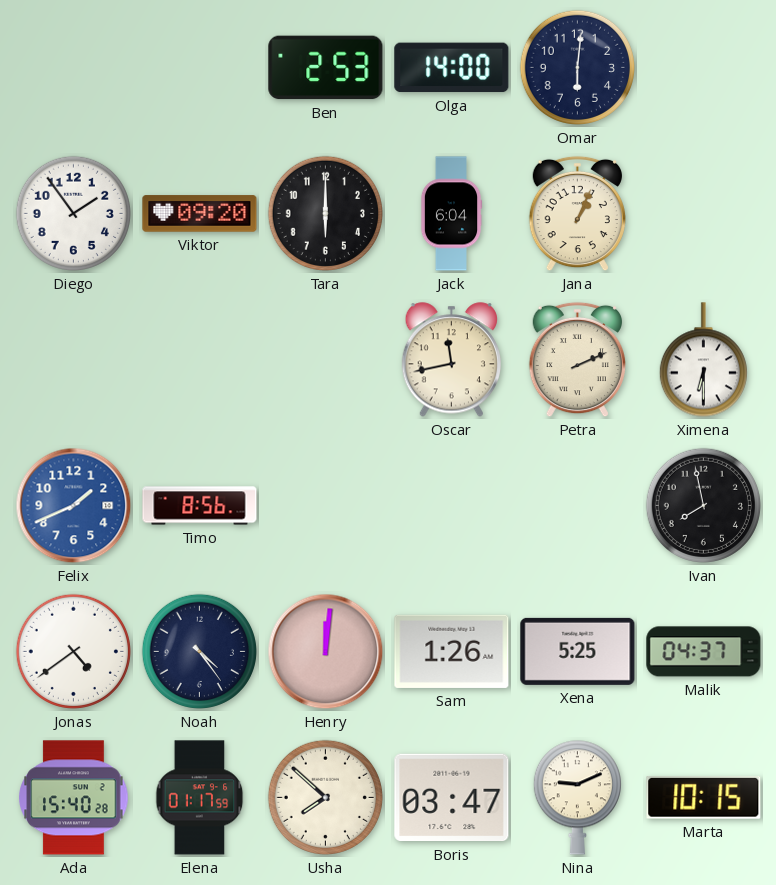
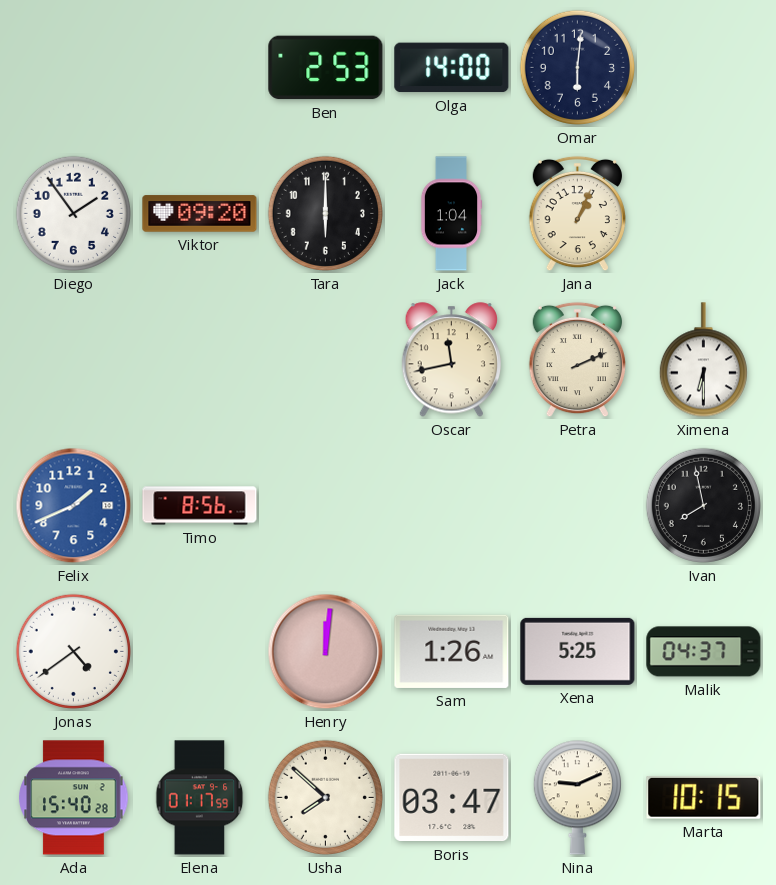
Jack: 6:04 -> 1:04 (451, 214)
Noah: 4:24 -> none (199, 651)
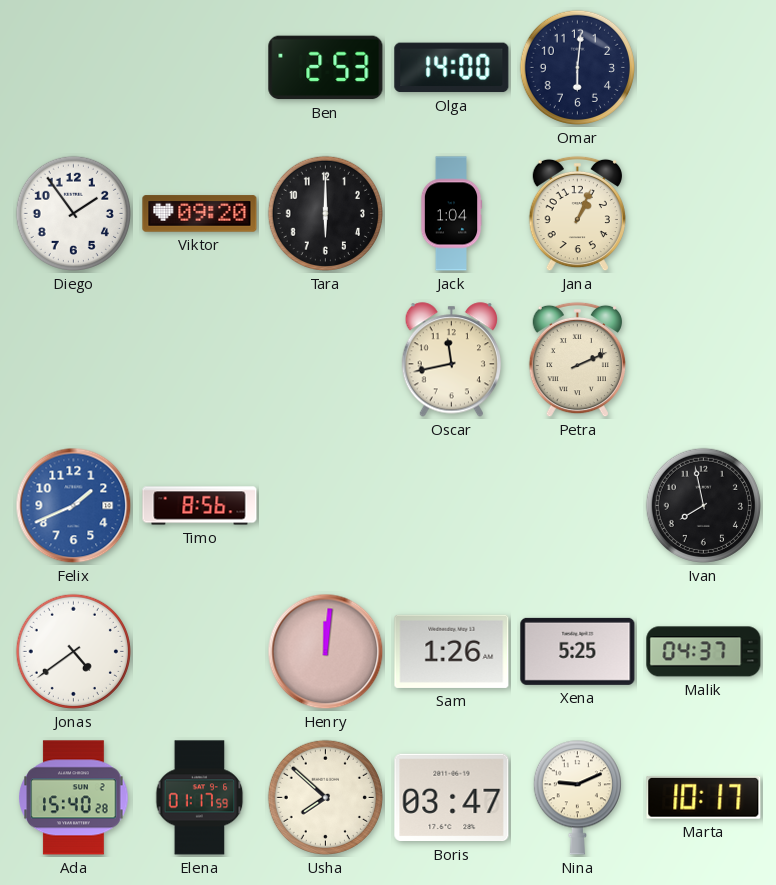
Ximena: 6:30 -> none (703, 360)
Marta: 10:15 -> 10:17 (704, 797)
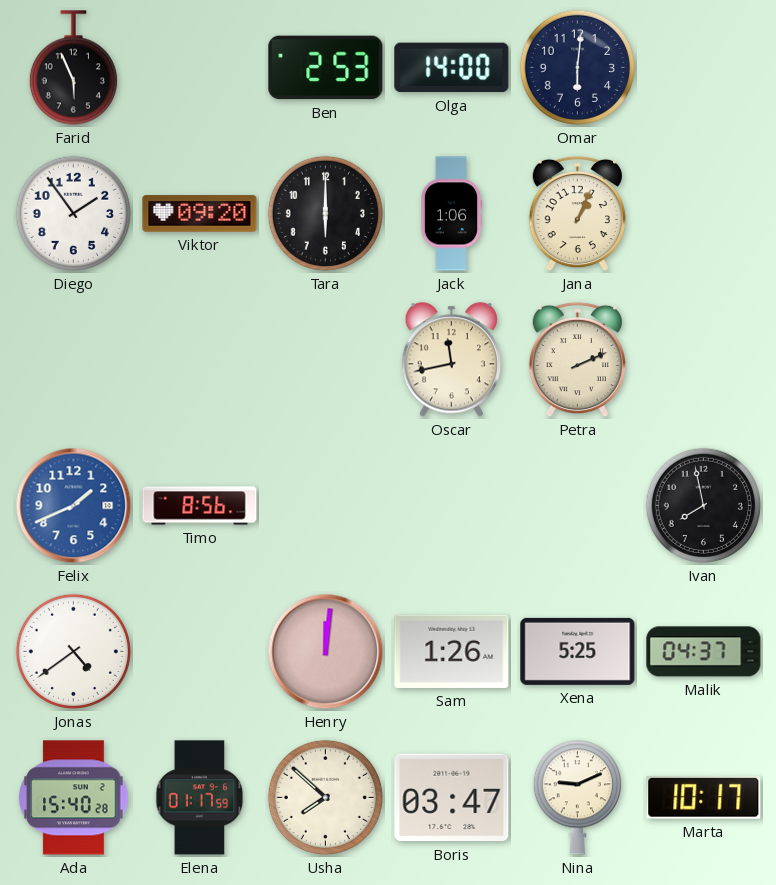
Farid: none -> 5:56 (73, 68)
Jack: 1:04 -> 1:06 (451, 214)
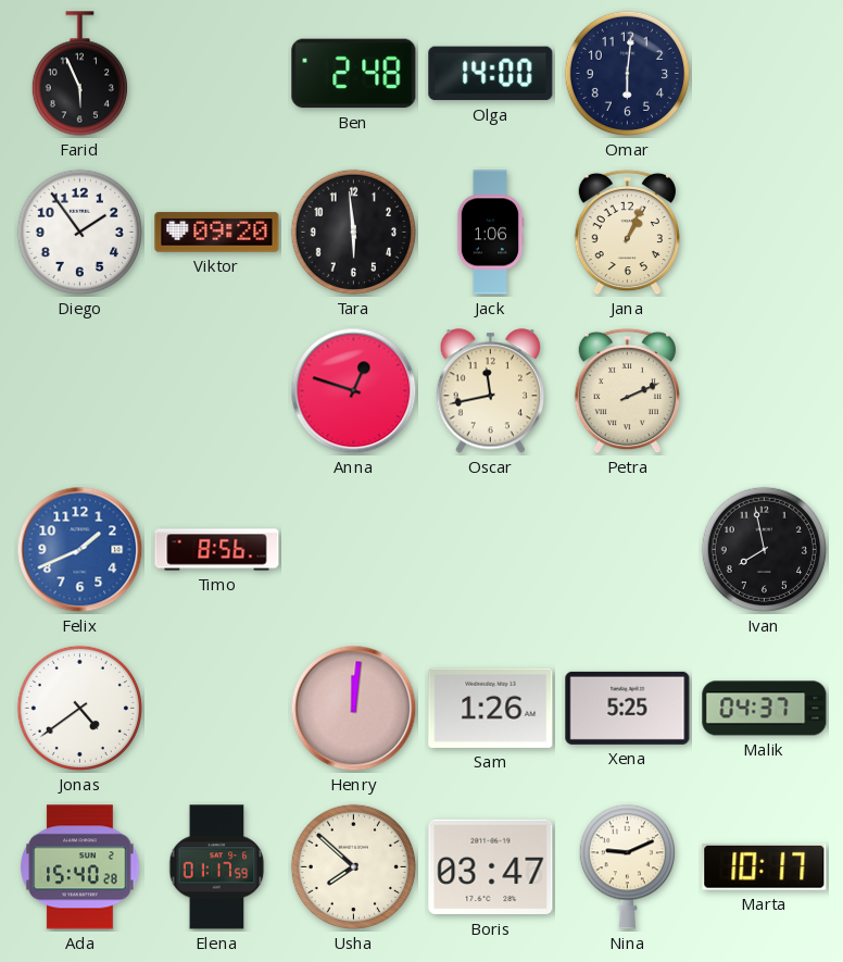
Ben: 2:53 -> 2:48 (354, 74)
Tara: 6:00 -> 5:59 (353, 232)
Anna: none -> 12:48 (354, 391)
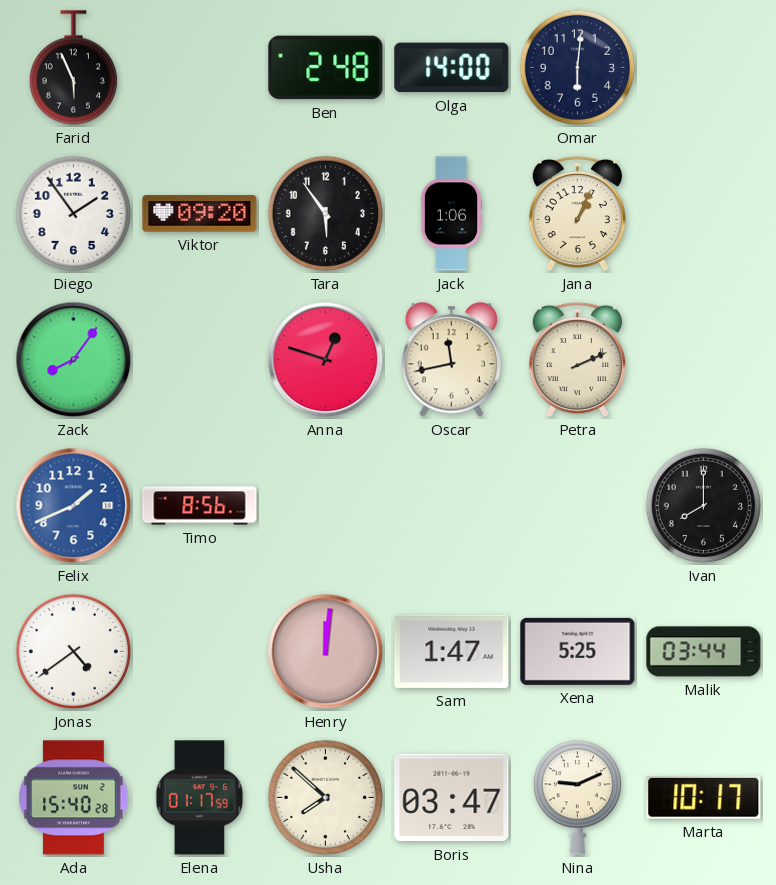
Tara: 5:59 -> 5:54 (325, 213)
Zack: none -> 8:06 (74, 360)
Ivan: 7:58 -> 8:00 (703, 505)
Sam: 1:26 -> 1:47 (452, 651)
Malik: 04:37 -> 03:44 (704, 652)
